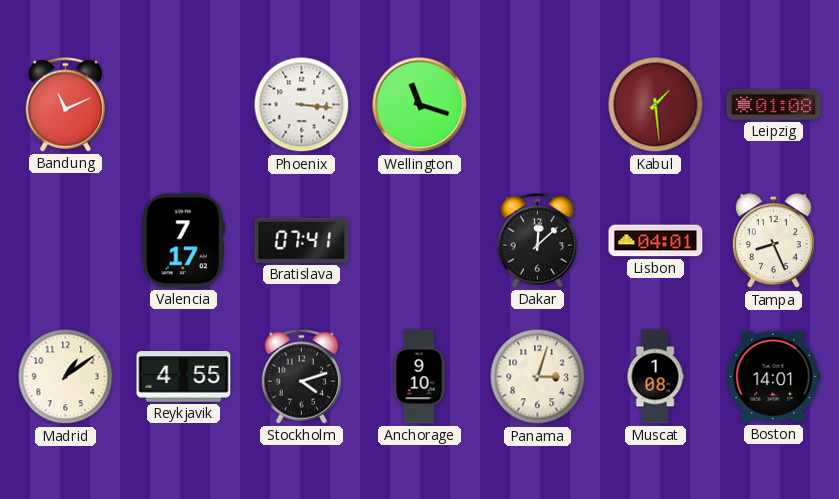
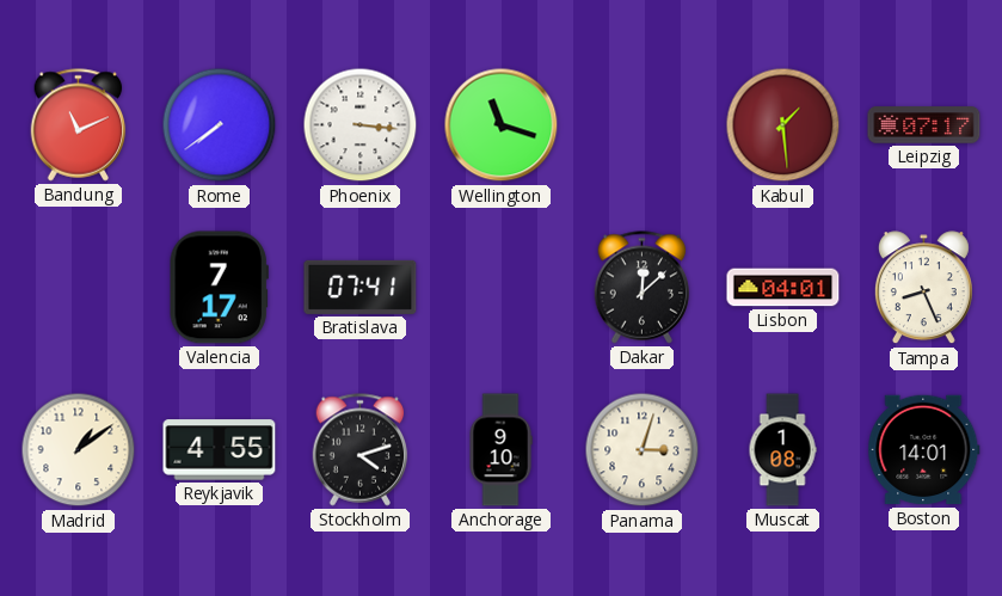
Rome: none -> 7:39 (220, 125)
Leipzig: 01:08 -> 07:17 (924, 125)
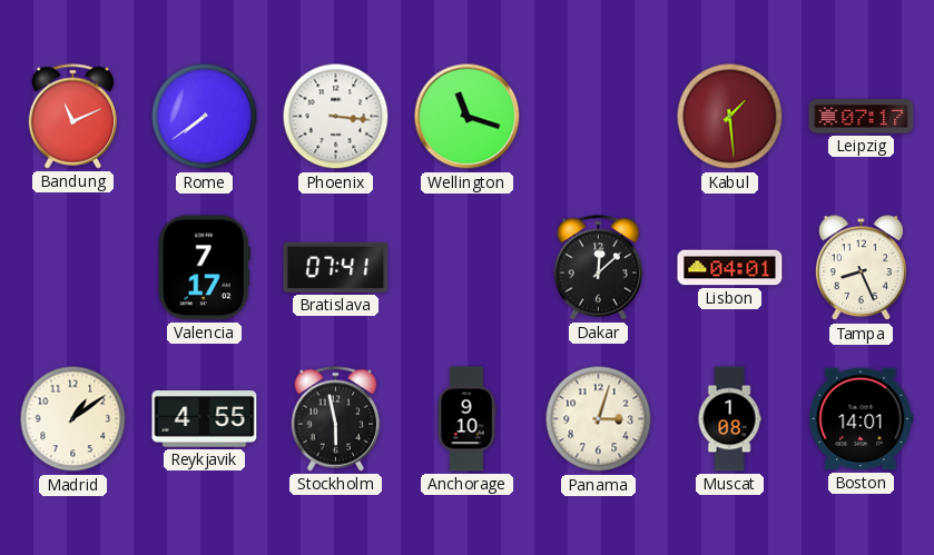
Stockholm: 4:12 -> 5:58 (336, 419)
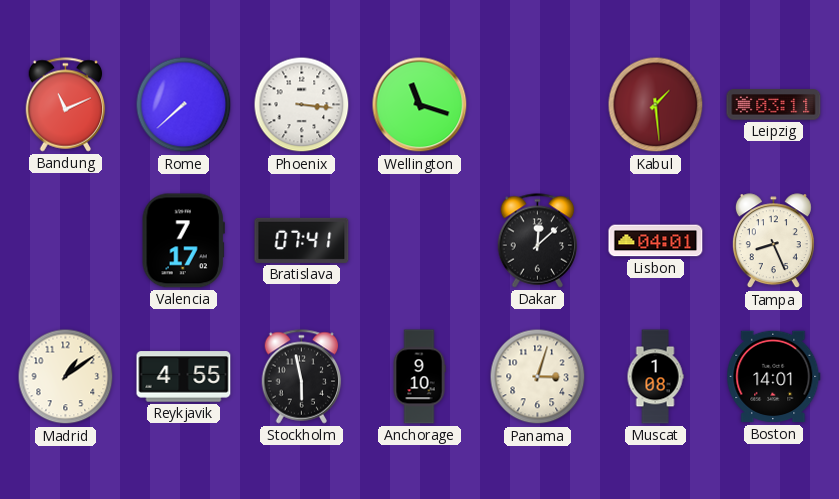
Rome: 7:39 -> 7:38 (184, 105)
Leipzig: 07:17 -> 03:11 (774, 105)
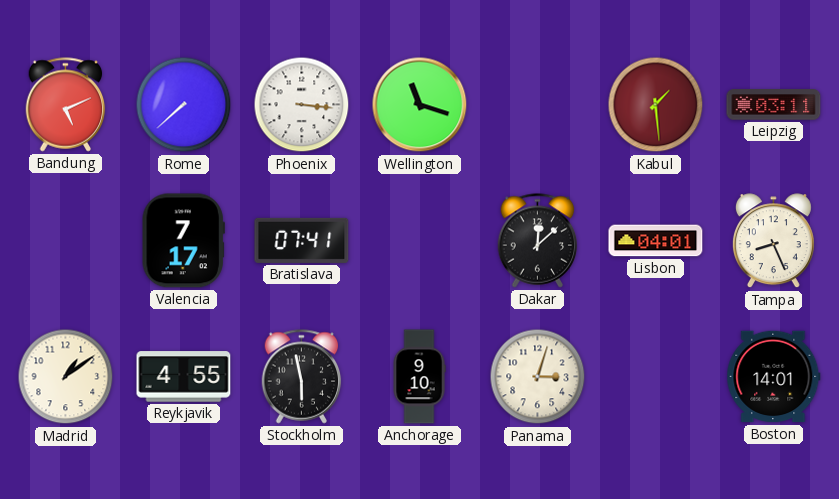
Bandung: 11:11 -> 5:11 (66, 105)
Muscat: 1:08 -> none (655, 377)
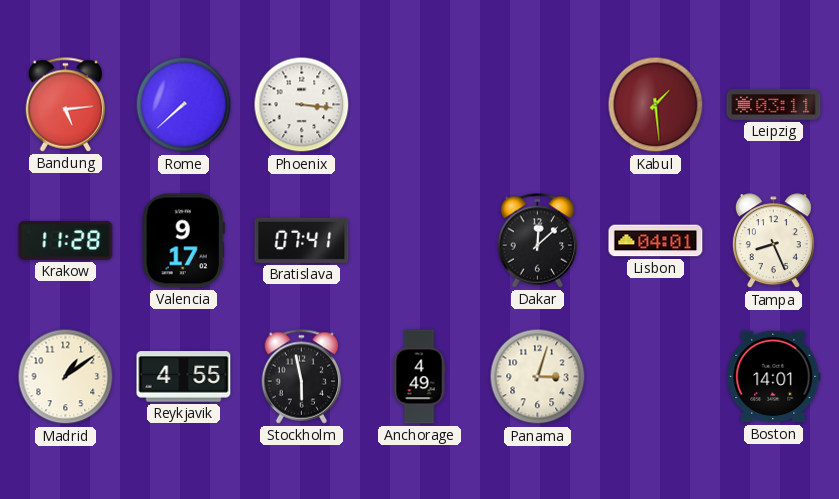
Bandung: 5:11 -> 5:14 (66, 105)
Wellington: 11:18 -> none (420, 105)
Krakow: none -> 11:28 (66, 240)
Valencia: 7:17 -> 9:17 (183, 241)
Anchorage: 9:10 -> 4:49 (419, 377)
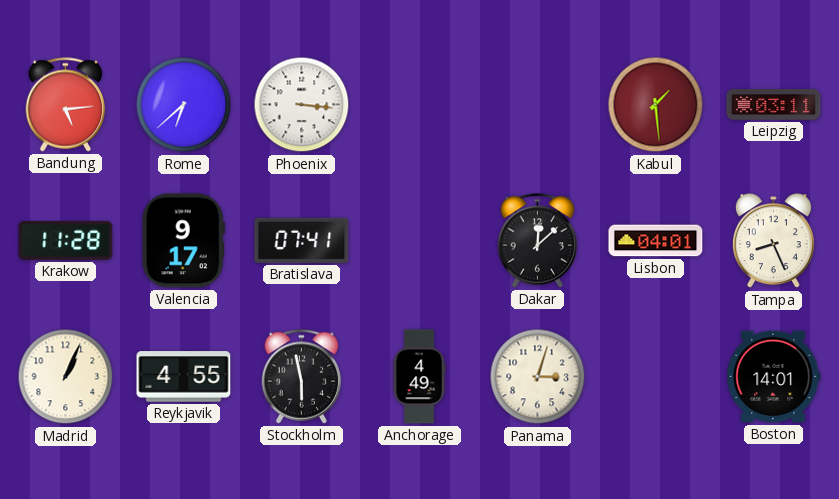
Rome: 7:38 -> 6:38 (184, 105)
Madrid: 1:09 -> 1:04 (66, 377)
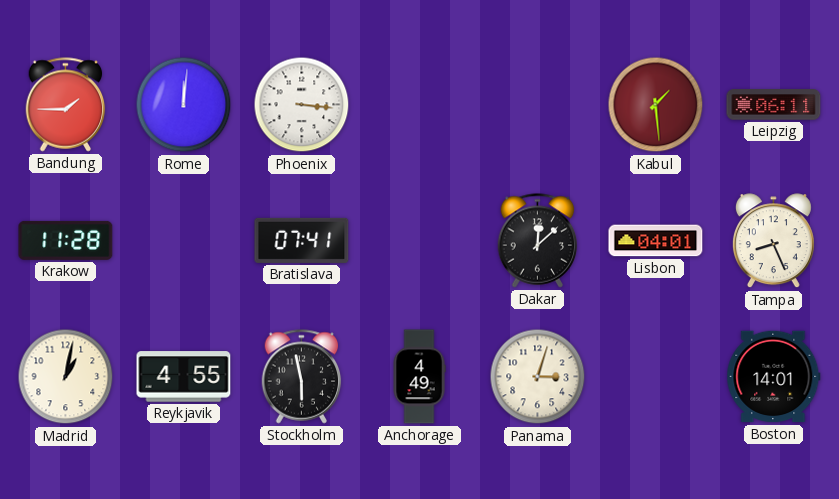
Bandung: 5:14 -> 1:45 (66, 105)
Rome: 6:38 -> 12:01 (184, 105)
Leipzig: 03:11 -> 06:11 (774, 105)
Valencia: 9:17 -> none (183, 241)
Madrid: 1:04 -> 1:02 (66, 377)
